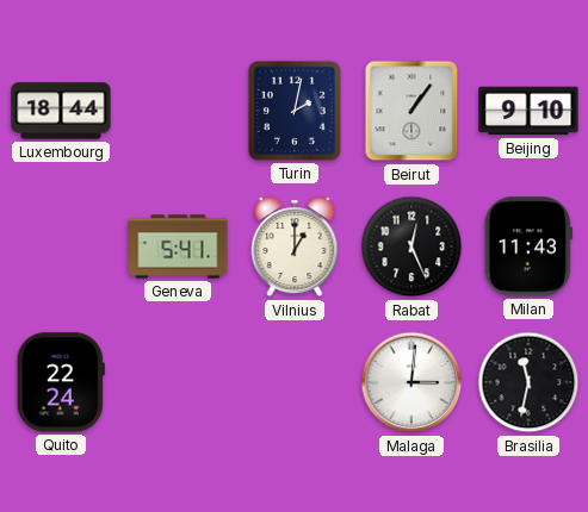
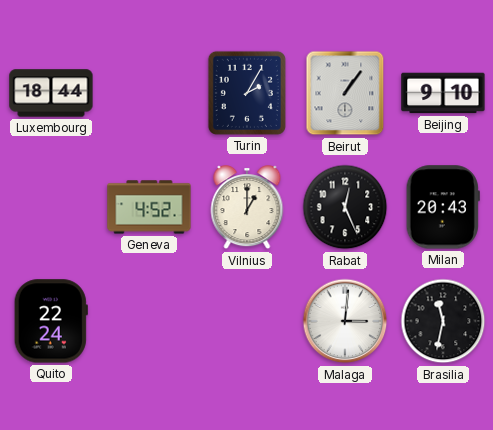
Turin: 2:02 -> 2:05 (247, 93)
Geneva: 5:41 -> 4:52 (149, 207)
Milan: 11:43 -> 20:43 (443, 207)
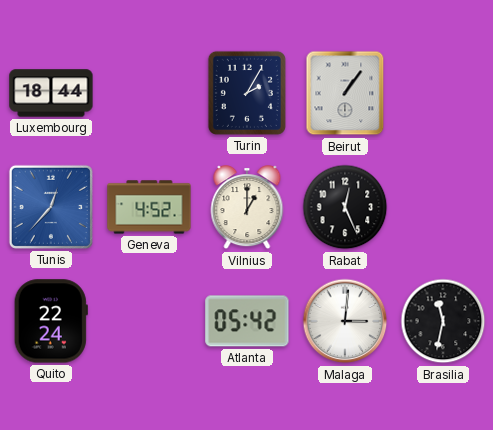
Beijing: 9:10 -> none (443, 93)
Tunis: none -> 12:37 (51, 207)
Milan: 20:43 -> none (443, 207)
Atlanta: none -> 05:42 (247, 321)
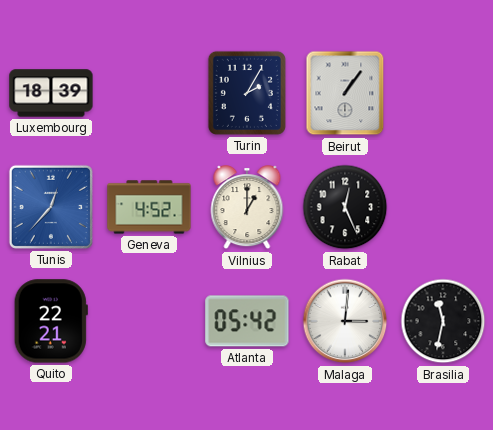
Luxembourg: 18:44 -> 18:39 (51, 93)
Quito: 22:24 -> 22:21 (51, 321)
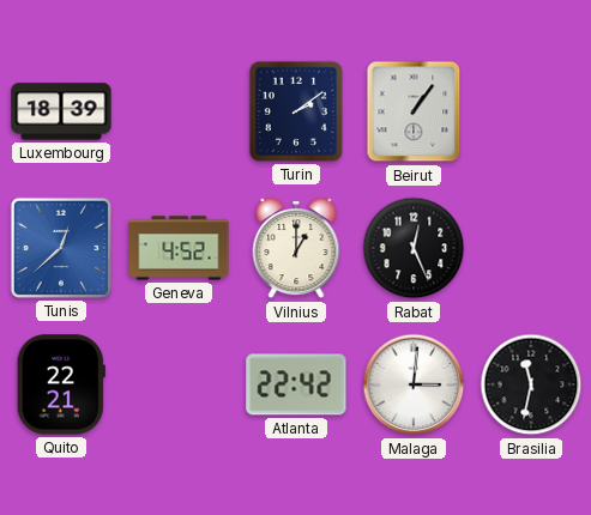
Turin: 2:05 -> 2:09 (296, 111)
Tunis: 12:37 -> 12:38 (61, 248)
Atlanta: 05:42 -> 22:42 (296, 384)
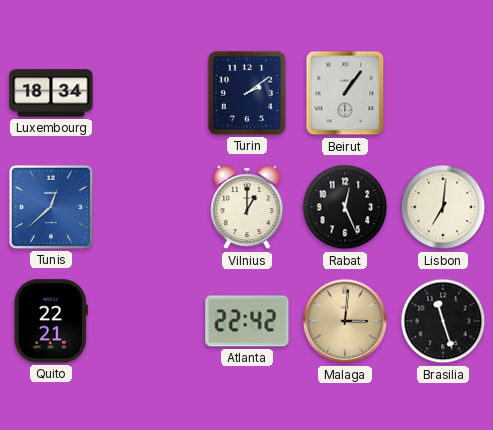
Luxembourg: 18:39 -> 18:34 (51, 93)
Geneva: 4:52 -> none (179, 248)
Lisbon: none -> 7:01 (443, 207)
Malaga dial: white -> champagne (345, 321)
Brasilia: 11:32 -> 11:27 (443, 321)
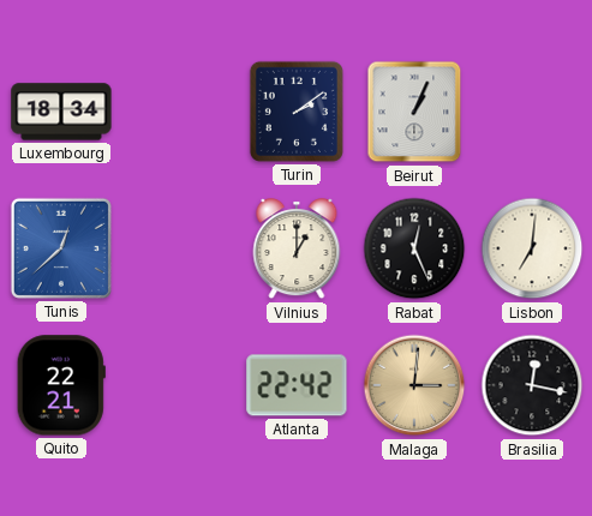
Beirut: 1:06 -> 1:04 (414, 112)
Brasilia: 11:27 -> 12:17 (532, 385)
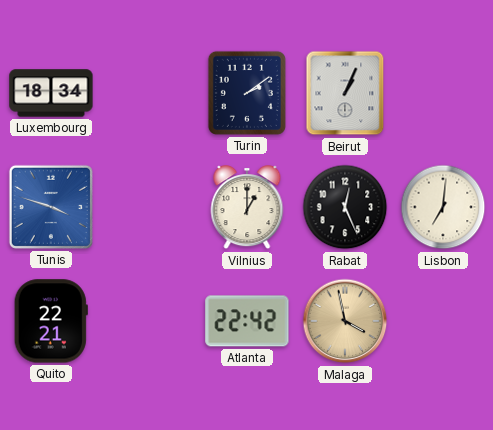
Tunis: 12:38 -> 3:48 (51, 207)
Malaga: 3:01 -> 3:58 (345, 321)
Brasilia: 12:17 -> none (532, 385)
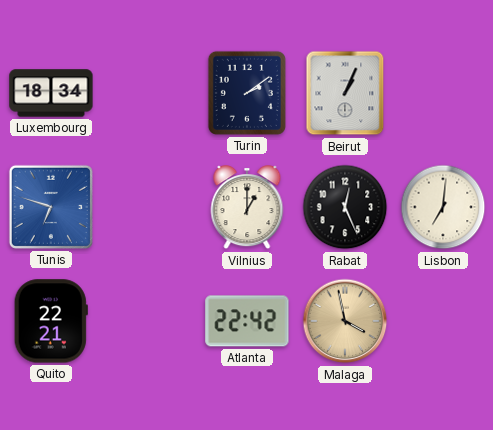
Tunis: 3:48 -> 6:48 (51, 207)
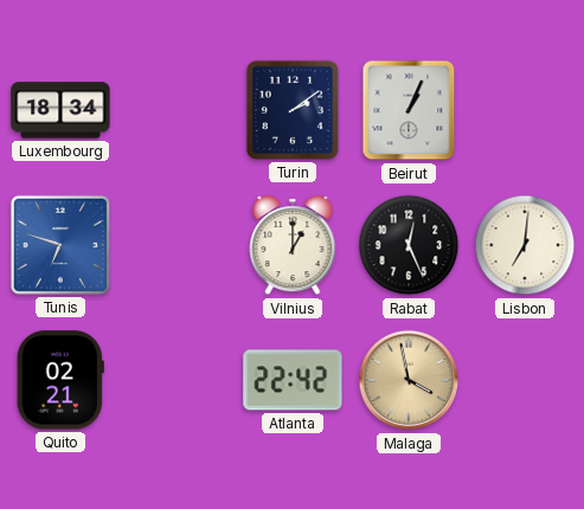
Quito: 22:21 -> 02:21 (60, 380)
